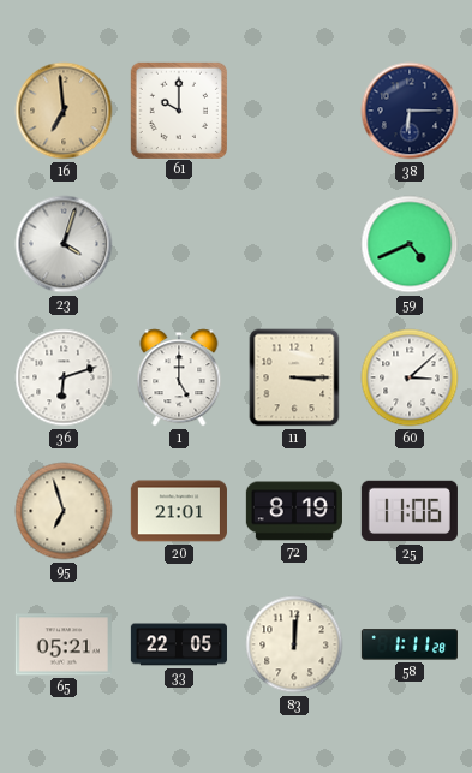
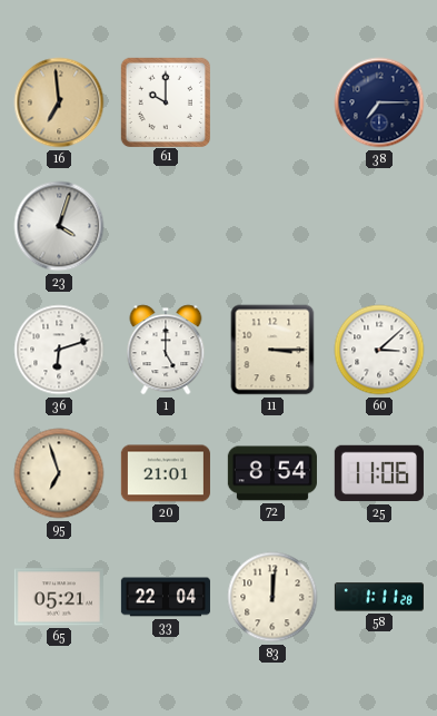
38: 6:15 -> 7:15 (379, 102)
59: 4:41 -> none (410, 244)
72: 8:19 -> 8:54 (272, 473)
33: 22:05 -> 22:04 (166, 597)
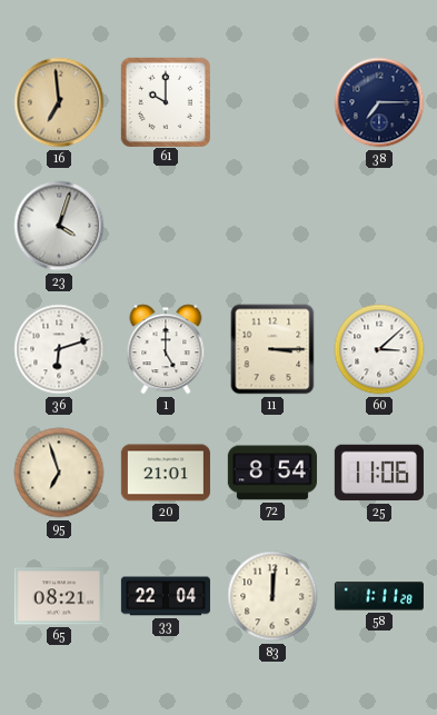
65: 05:21 -> 08:21 (59, 596)
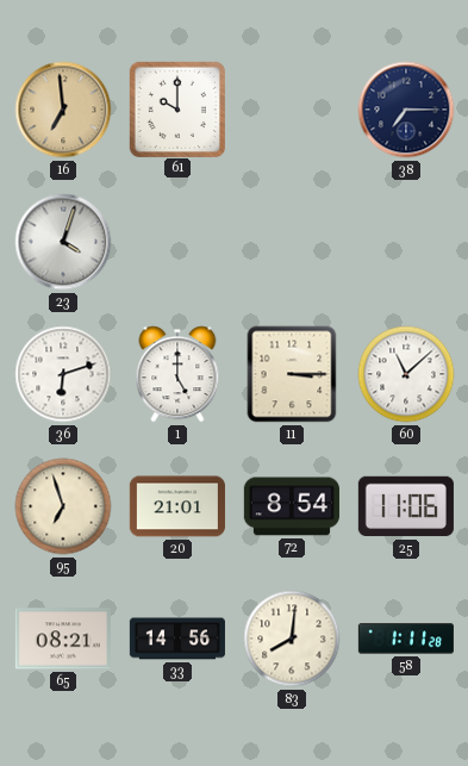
60: 3:08 -> 11:08 (406, 374)
33: 22:04 -> 14:56 (177, 639)
83: 12:01 -> 8:01 (292, 639)
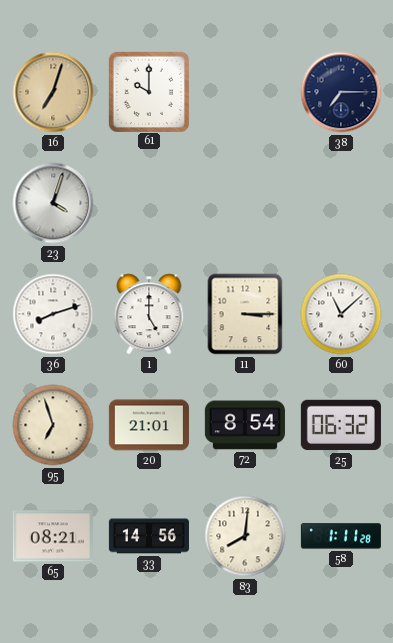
16: 6:59 -> 7:03 (53, 92)
36: 6:12 -> 8:12 (53, 314)
25: 11:06 -> 06:32 (341, 425)
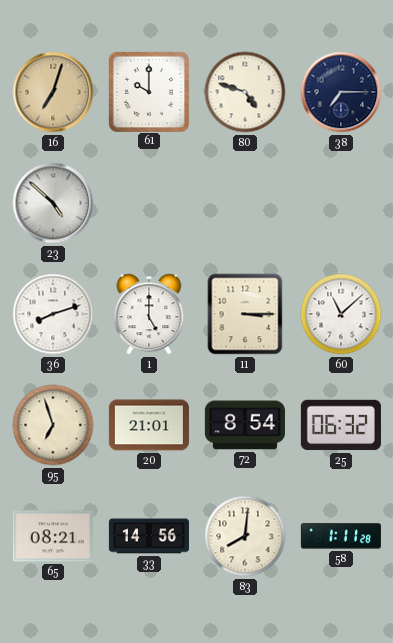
80: none -> 4:48 (245, 92)
23: 4:03 -> 4:52 (53, 203)
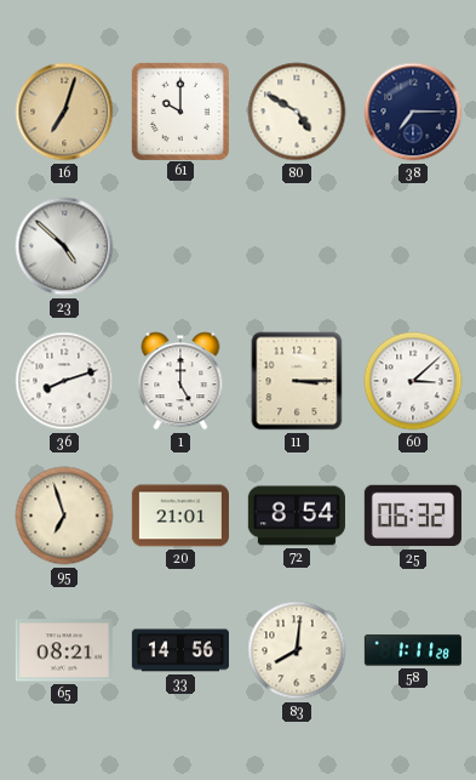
80: 4:48 -> 4:50 (297, 112)
60: 11:08 -> 3:08 (413, 381)
